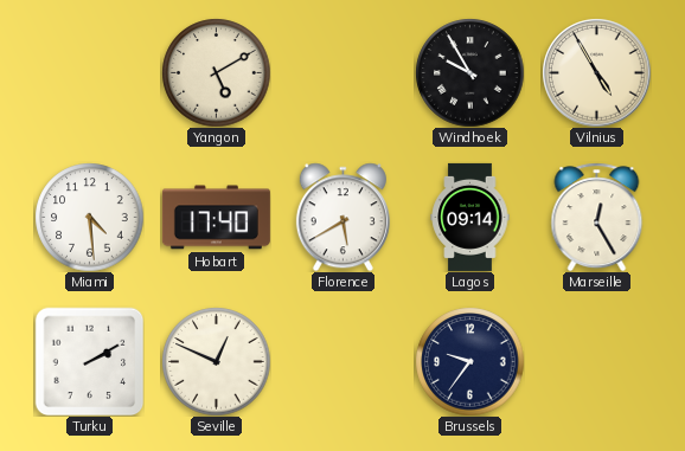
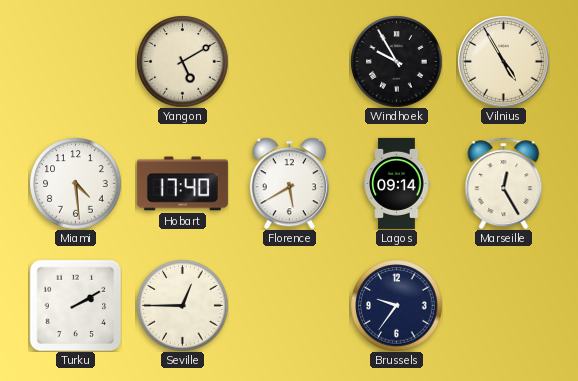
Seville: 12:49 -> 12:45 (182, 305)
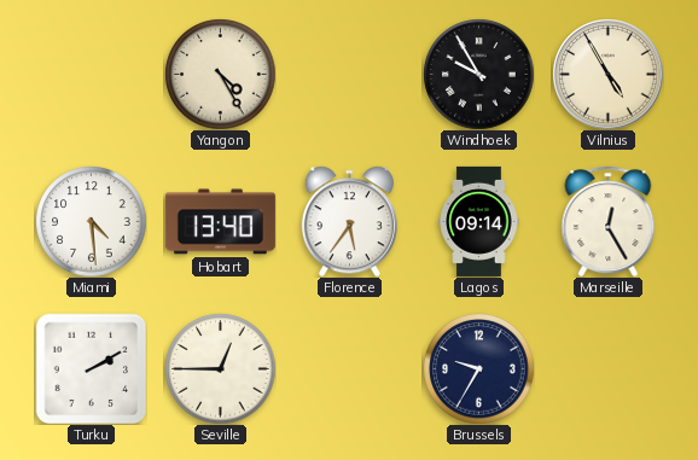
Yangon: 5:10 -> 4:25 (220, 74)
Hobart: 17:40 -> 13:40 (220, 222)
Florence: 5:40 -> 5:36 (349, 221)
Brussels: 9:36 -> 9:35 (478, 368)
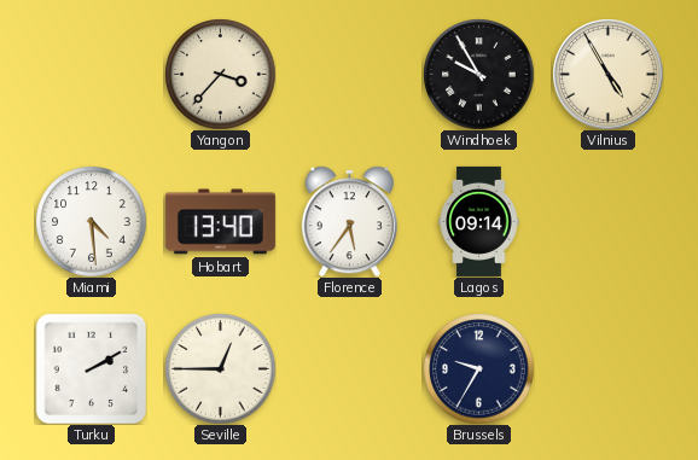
Yangon: 4:25 -> 3:37 (220, 74)
Marseille: 12:25 -> none (609, 221)
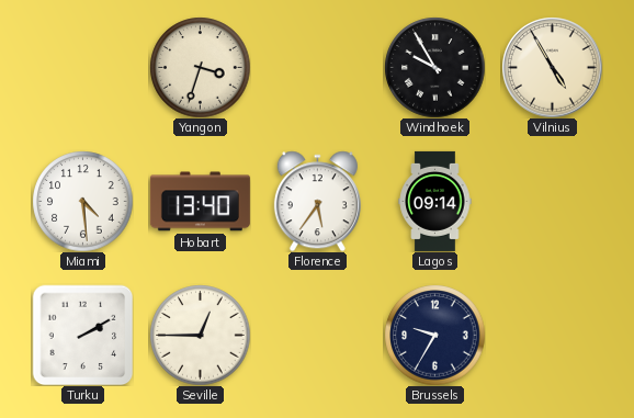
Yangon: 3:37 -> 3:33 (200, 67)
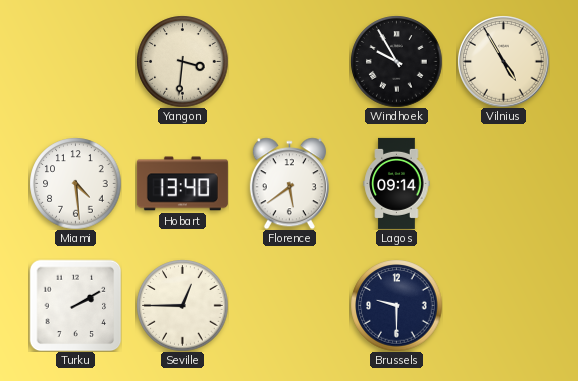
Yangon: 3:33 -> 3:31 (182, 61)
Florence: 5:36 -> 5:39 (289, 183)
Brussels: 9:35 -> 9:30 (396, 305)
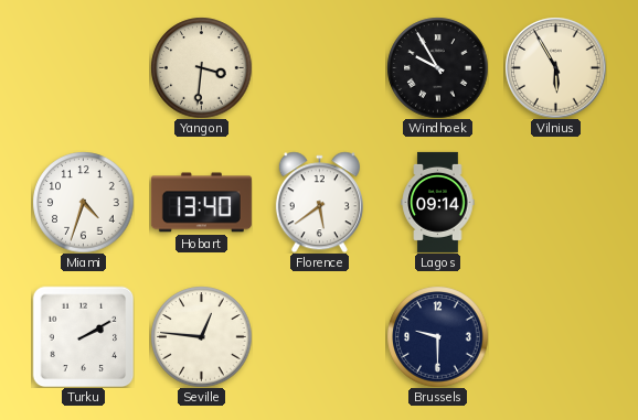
Vilnius: 4:55 -> 5:55 (555, 67)
Miami: 4:29 -> 4:33 (83, 202)
Seville: 12:45 -> 12:46 (201, 336)
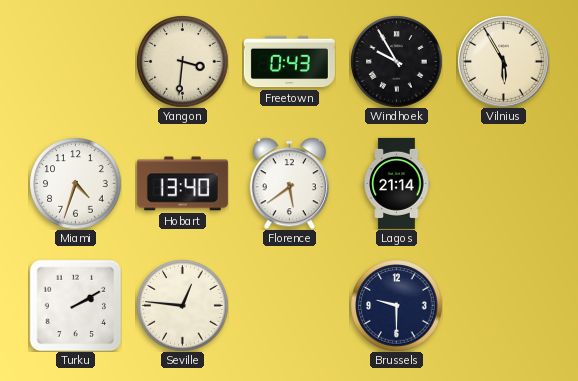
Freetown: none -> 0:43 (289, 62)
Lagos: 09:14 -> 21:14 (397, 183)
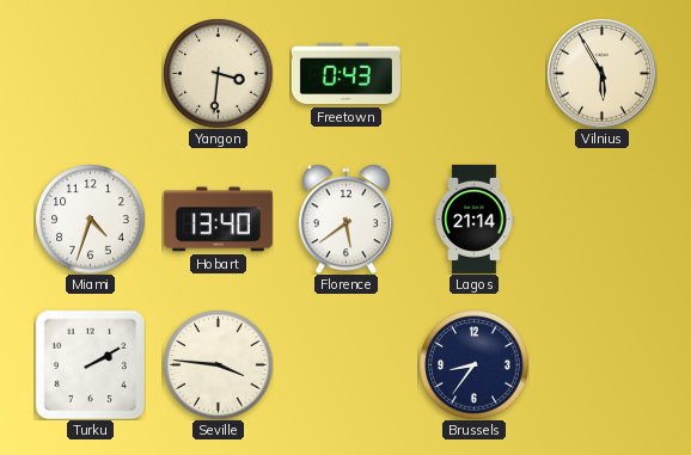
Windhoek: 9:55 -> none (396, 61)
Seville: 12:46 -> 3:46 (218, 364)
Brussels: 9:30 -> 8:36 (473, 364)
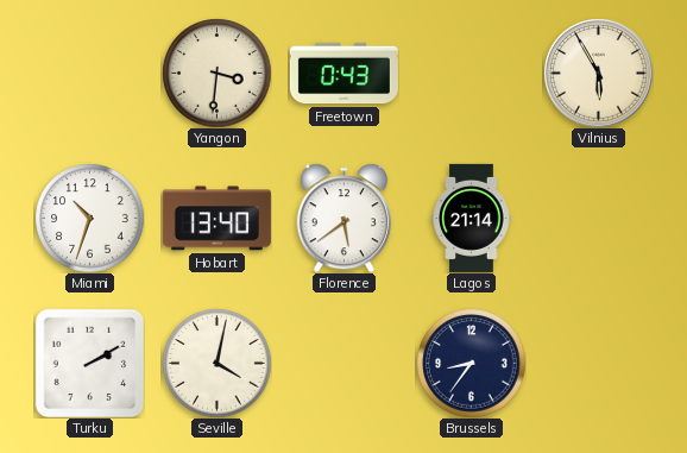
Miami: 4:33 -> 10:33 (89, 218)
Seville: 3:46 -> 4:02 (216, 363)
